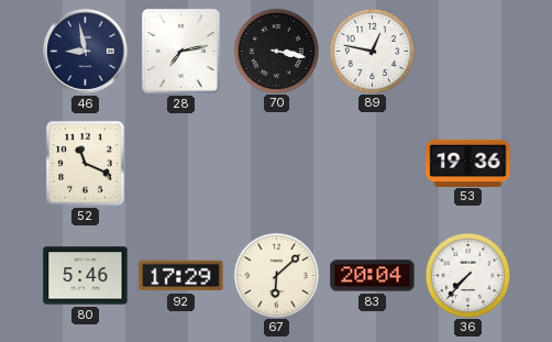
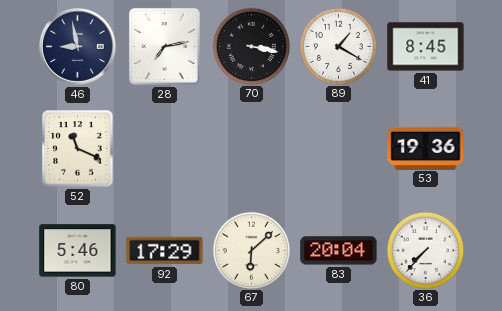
89: 12:47 -> 1:20 (338, 46)
41: none -> 8:45 (426, 47)
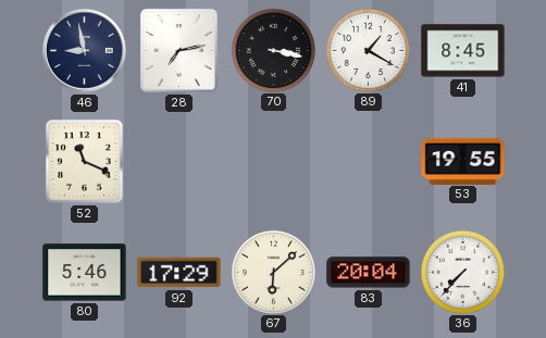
53: 19:36 -> 19:55 (463, 161)
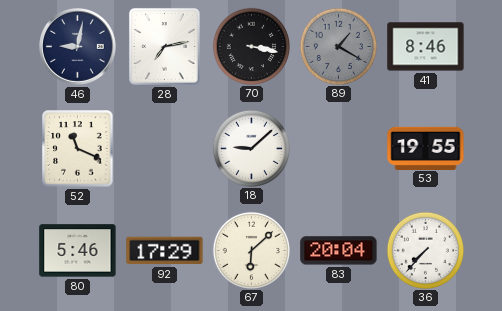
46: 8:58 -> 9:02 (77, 46)
89 dial: white -> grey (338, 46)
41: 8:45 -> 8:46 (426, 47)
18: none -> 9:08 (251, 148)
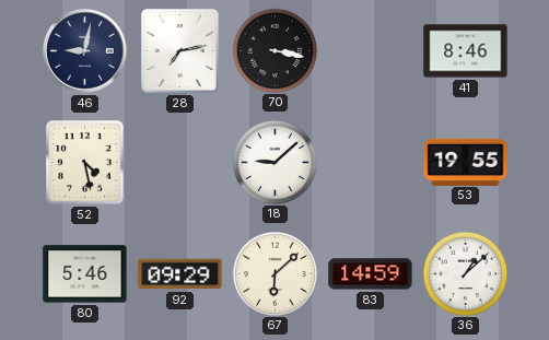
89: 1:20 -> none (338, 46)
52: 11:19 -> 4:28 (85, 163)
92: 17:29 -> 09:29 (180, 274)
83: 20:04 -> 14:59 (371, 274)
36: 7:37 -> 1:08 (465, 273)
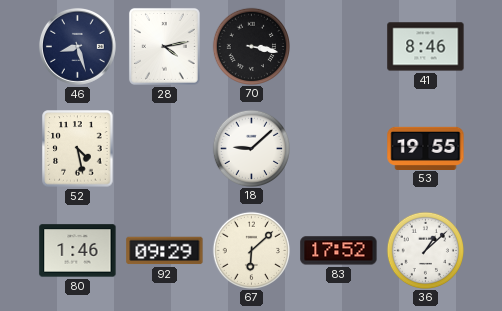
46: 9:02 -> 8:27 (77, 46)
28: 7:13 -> 4:13 (164, 46)
80: 5:46 -> 1:46 (78, 251)
83: 14:59 -> 17:52 (339, 251)
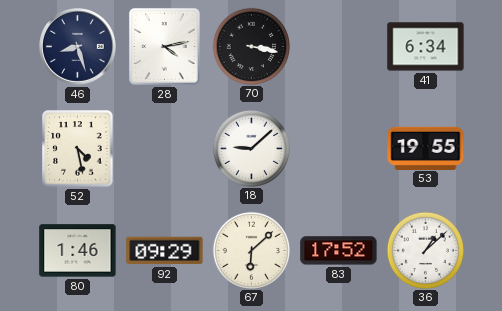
41: 8:46 -> 6:34 (426, 47)
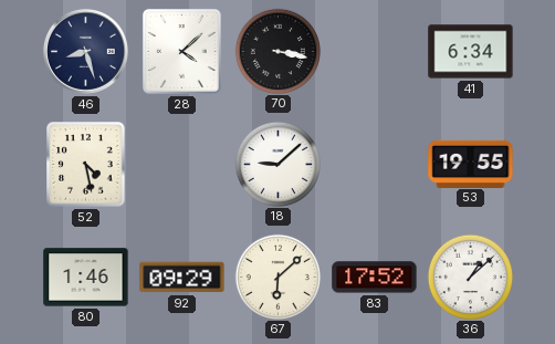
28: 4:13 -> 4:08 (181, 51)
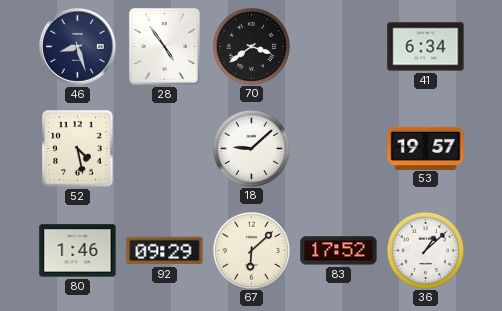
28: 4:08 -> 4:54 (164, 46)
70: 3:17 -> 3:39 (251, 46)
53: 19:55 -> 19:57 (426, 148)
